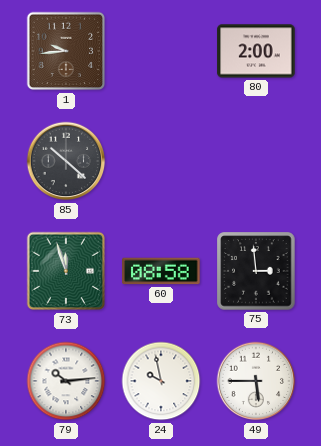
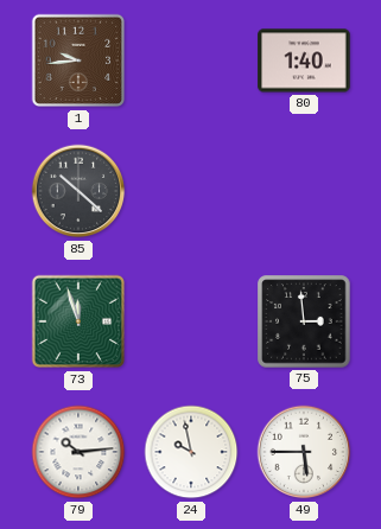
80: 2:00 -> 1:40 (304, 60)
60: 08:58 -> none (161, 271)
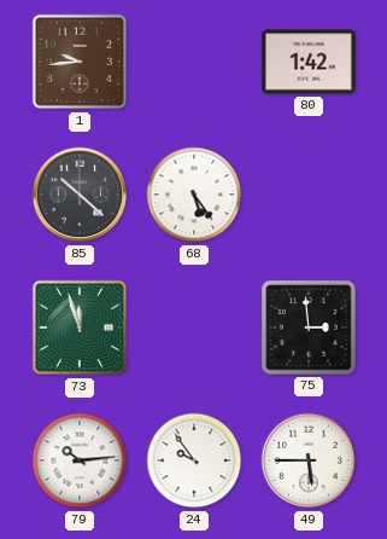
80: 1:40 -> 1:42 (309, 62)
68: none -> 5:24 (194, 195)
24: 9:58 -> 9:54 (194, 460)
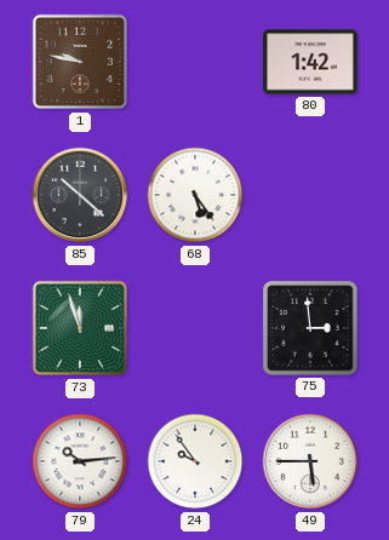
1: 9:44 -> 9:47 (80, 62)
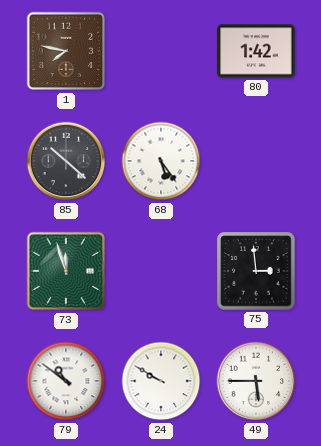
1: 9:47 -> 7:47 (66, 51)
79: 10:14 -> 10:51 (66, 381)
24: 9:54 -> 9:50 (161, 381)
